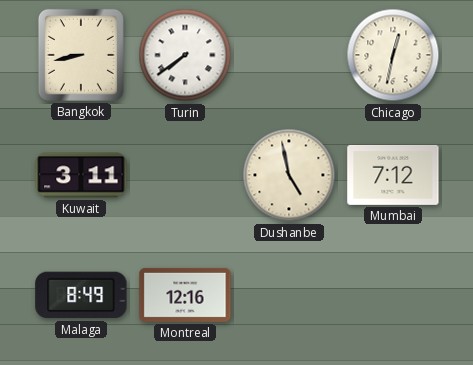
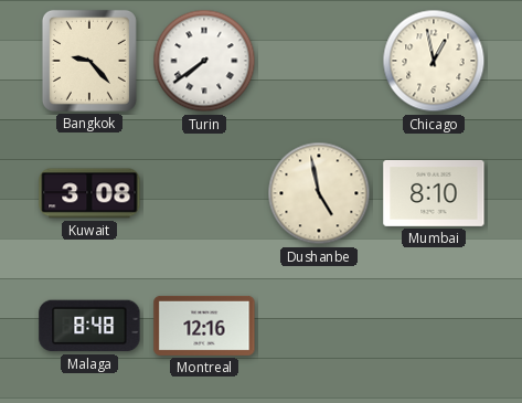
Bangkok: 8:43 -> 9:23 (89, 61)
Chicago: 12:32 -> 12:58 (434, 61)
Kuwait: 3:11 -> 3:08 (89, 193)
Mumbai: 7:12 -> 8:10 (434, 193)
Malaga: 8:49 -> 8:48 (89, 326)
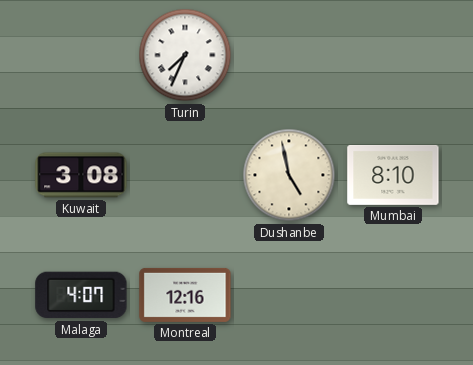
Bangkok: 9:23 -> none (89, 61)
Turin: 7:39 -> 7:34 (185, 55)
Chicago: 12:58 -> none (434, 61)
Malaga: 8:48 -> 4:07 (81, 295)
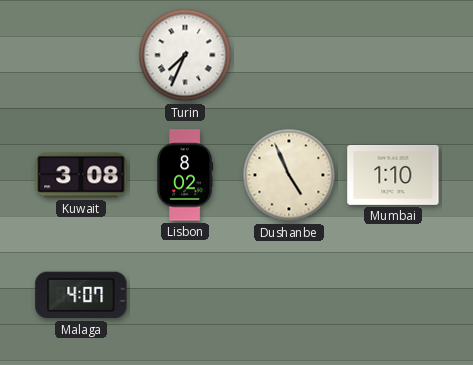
Lisbon: none -> 8:02 (186, 175)
Dushanbe: 4:58 -> 4:56 (289, 175)
Mumbai: 8:10 -> 1:10 (393, 175)
Montreal: 12:16 -> none (185, 295)
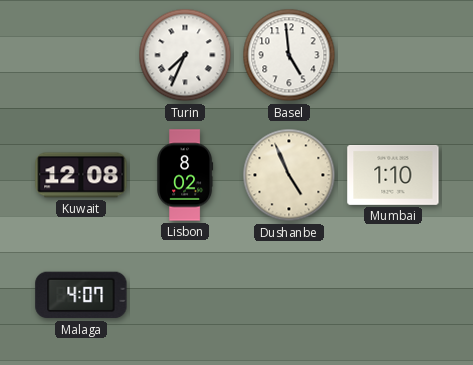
Basel: none -> 4:59 (289, 55)
Kuwait: 3:08 -> 12:08 (81, 175)
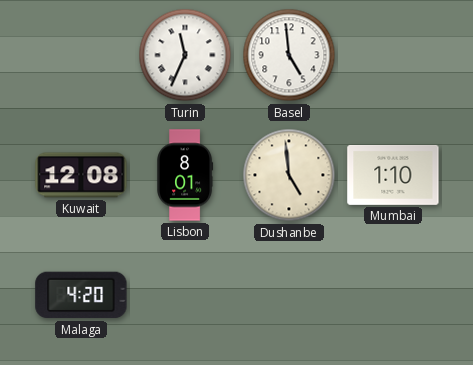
Turin: 7:34 -> 11:34 (185, 55)
Lisbon: 8:02 -> 8:01 (186, 175)
Dushanbe: 4:56 -> 4:59 (289, 175)
Malaga: 4:07 -> 4:20 (81, 295)
